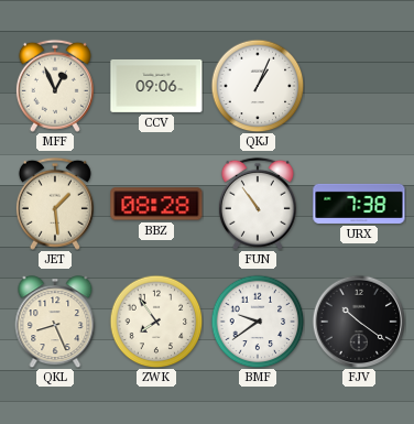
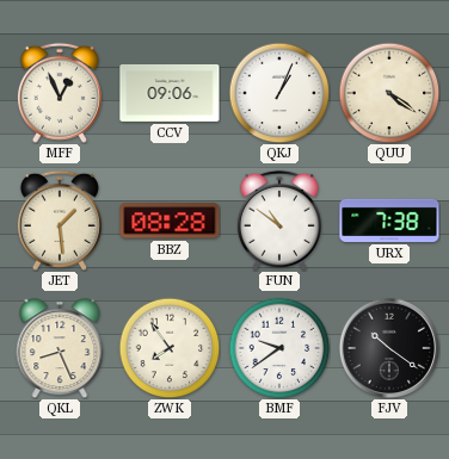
QUU: none -> 4:21 (389, 93)
FUN: 10:54 -> 10:51 (279, 221)
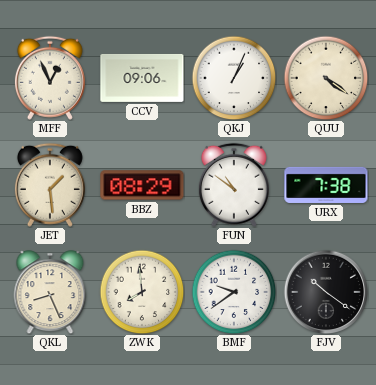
BBZ: 08:28 -> 08:29 (142, 185)
ZWK: 7:54 -> 7:59 (142, 292)
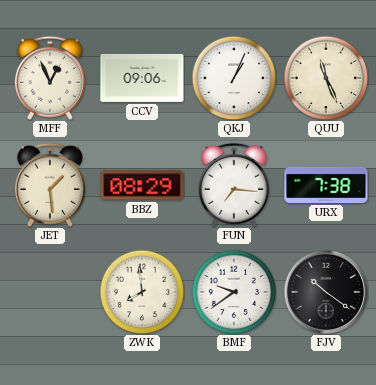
QUU: 4:21 -> 11:26 (326, 78)
FUN: 10:51 -> 7:16 (234, 185)
QKL: 8:26 -> none (50, 292)
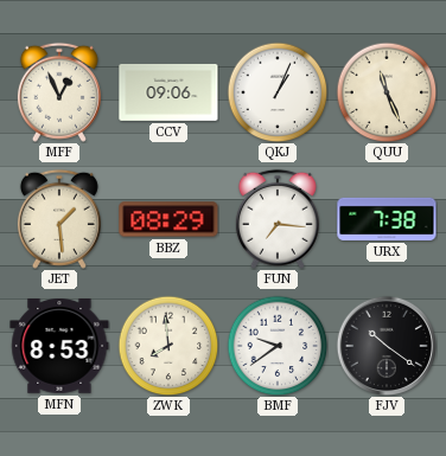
MFN: none -> 8:53 (59, 346)
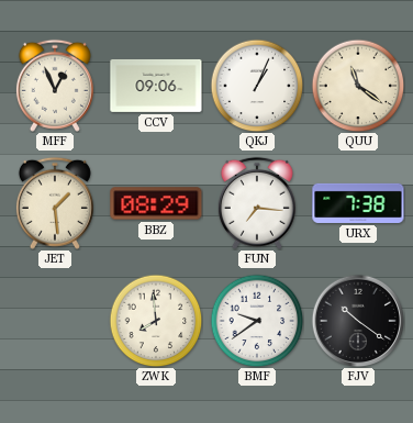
QUU: 11:26 -> 11:21 (358, 86)
MFN: 8:53 -> none (59, 346)
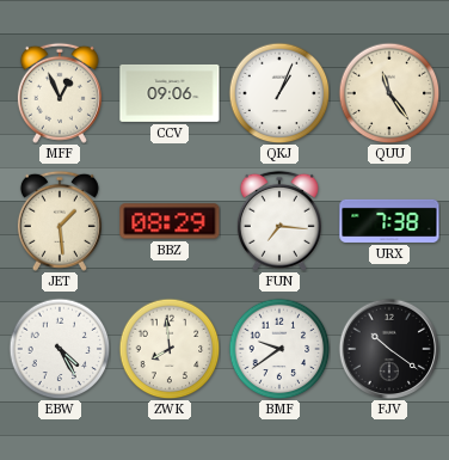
QUU: 11:21 -> 11:24 (389, 93)
EBW: none -> 4:25 (60, 349)
